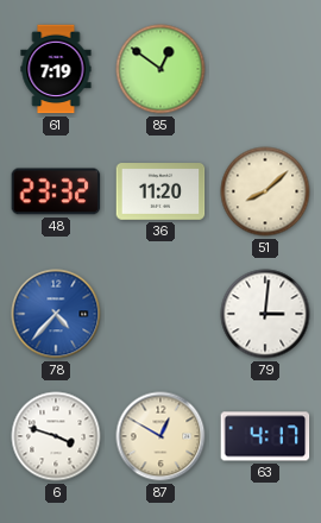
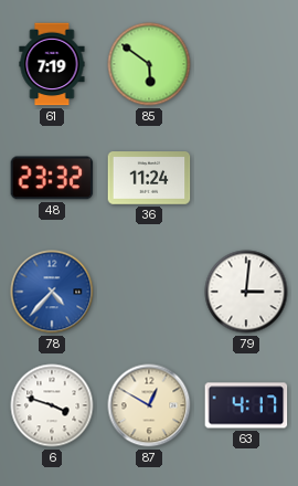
85: 12:51 -> 5:51 (149, 64)
36: 11:20 -> 11:24 (149, 178)
51: 8:08 -> none (265, 191)
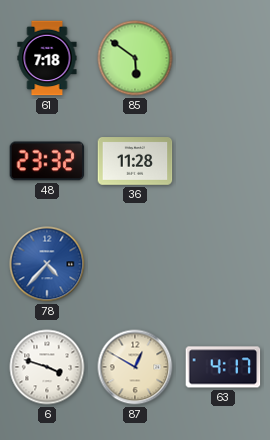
61: 7:19 -> 7:18 (47, 58)
36: 11:24 -> 11:28 (135, 161)
79: 3:01 -> none (246, 292)
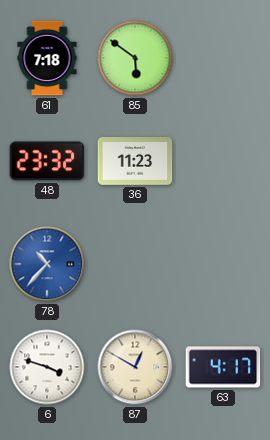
36: 11:28 -> 11:23 (135, 161)
78: 4:37 -> 10:37 (47, 264)
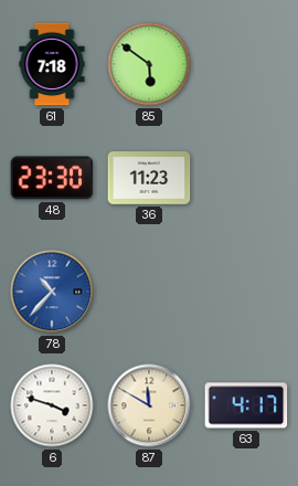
48: 23:32 -> 23:30 (52, 178)
87: 12:50 -> 11:50 (149, 405)
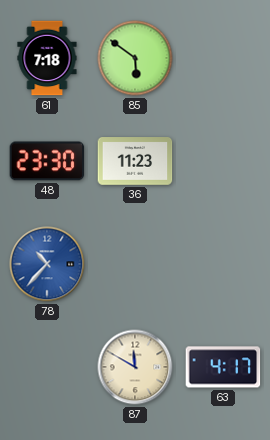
6: 3:48 -> none (52, 405)
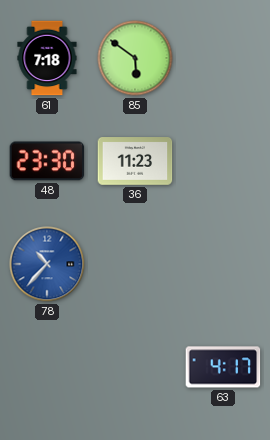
87: 11:50 -> none (135, 367)
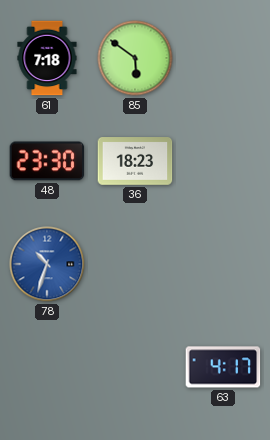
36: 11:23 -> 18:23 (135, 161)
78: 10:37 -> 10:33 (47, 264)
